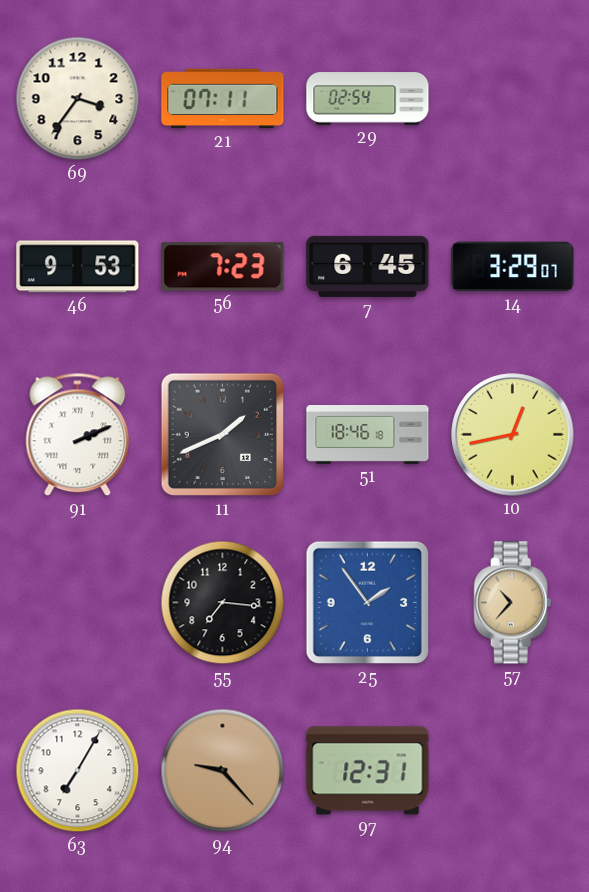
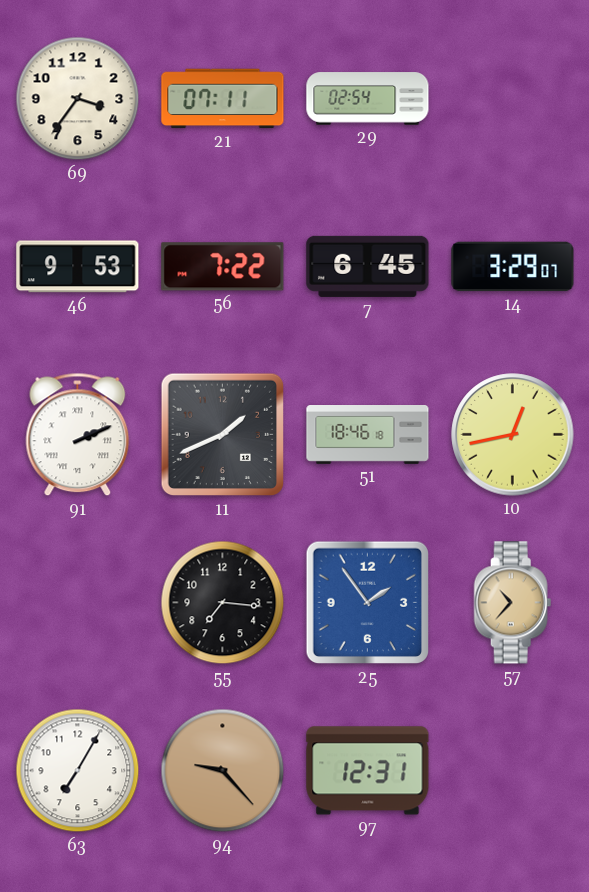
56: 7:23 -> 7:22 (223, 267)
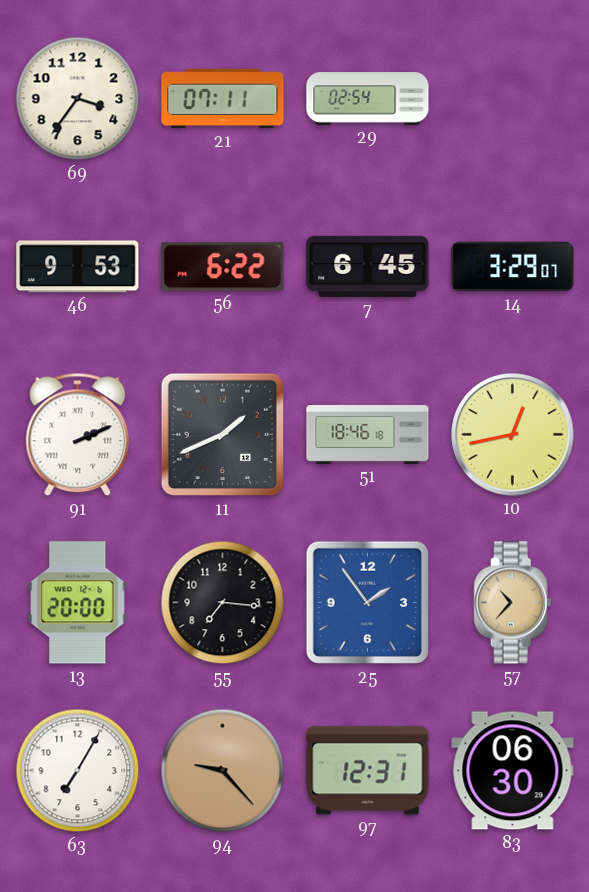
56: 7:22 -> 6:22 (223, 267)
13: none -> 20:00 (78, 603)
83: none -> 06:30 (513, 771)
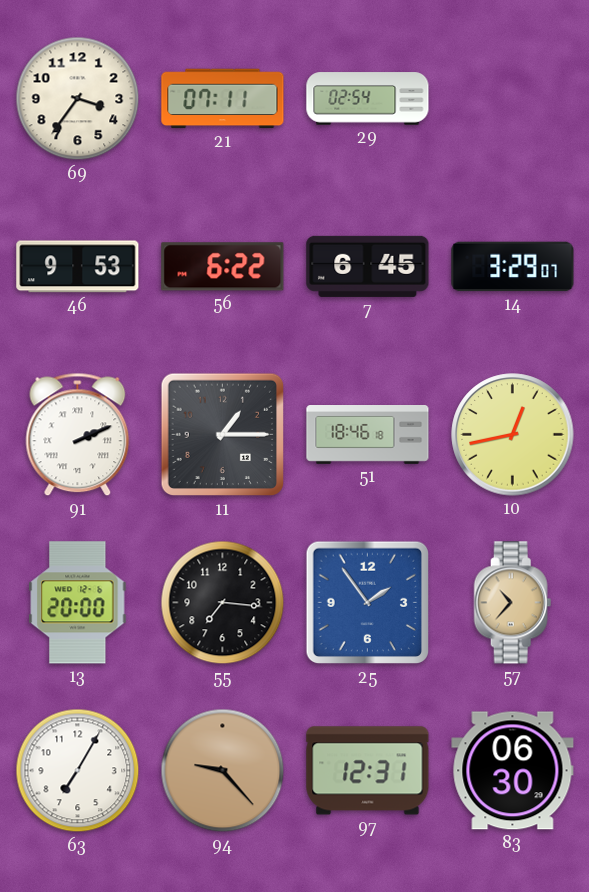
11: 1:41 -> 1:15 (223, 435)
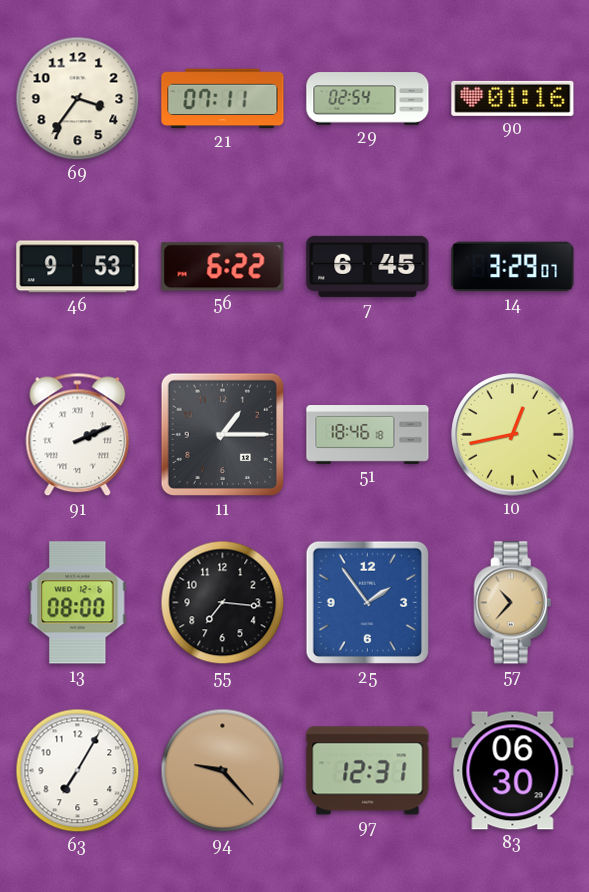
90: none -> 01:16 (513, 98)
13: 20:00 -> 08:00 (78, 603)
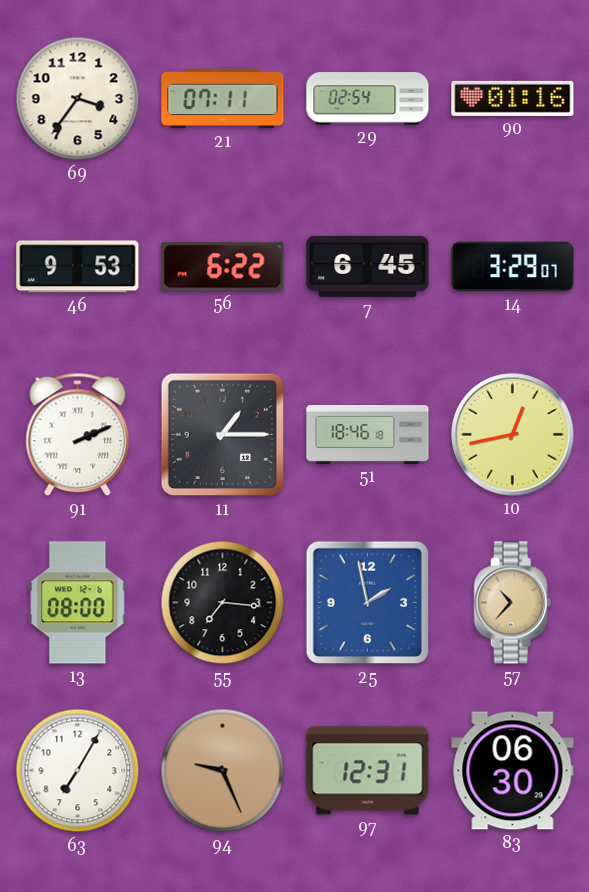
25: 1:54 -> 1:58 (368, 603)
94: 9:23 -> 9:26 (223, 771)
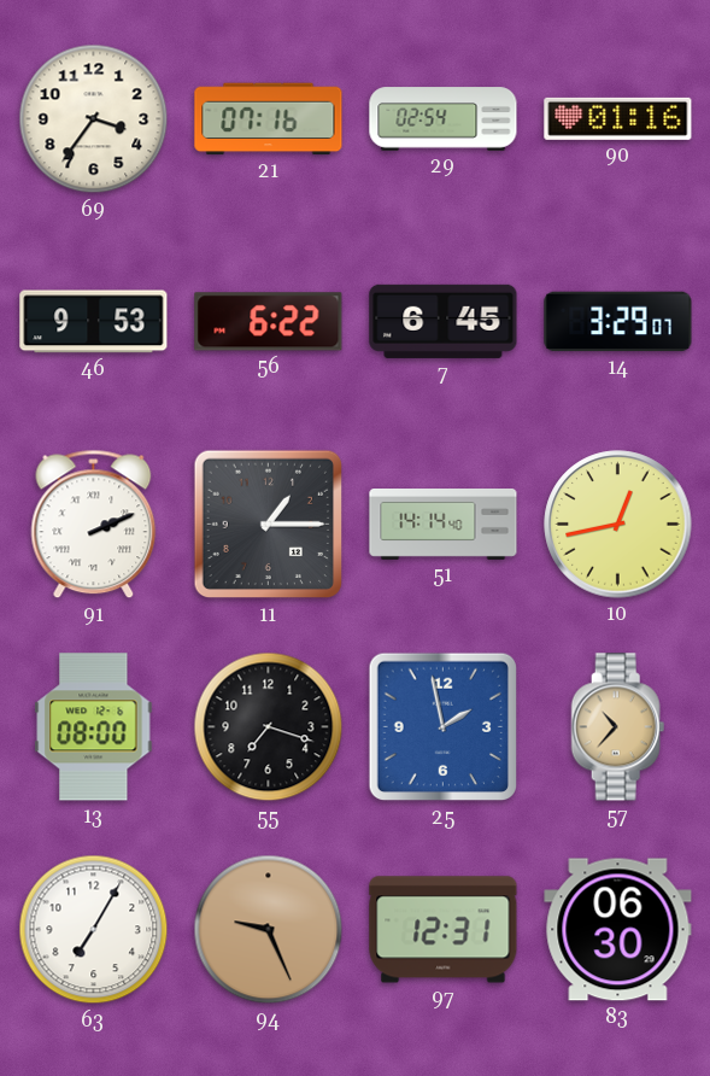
21: 07:11 -> 07:16 (269, 119)
51: 18:46 -> 14:14 (444, 525)
55: 7:16 -> 7:18 (269, 727)
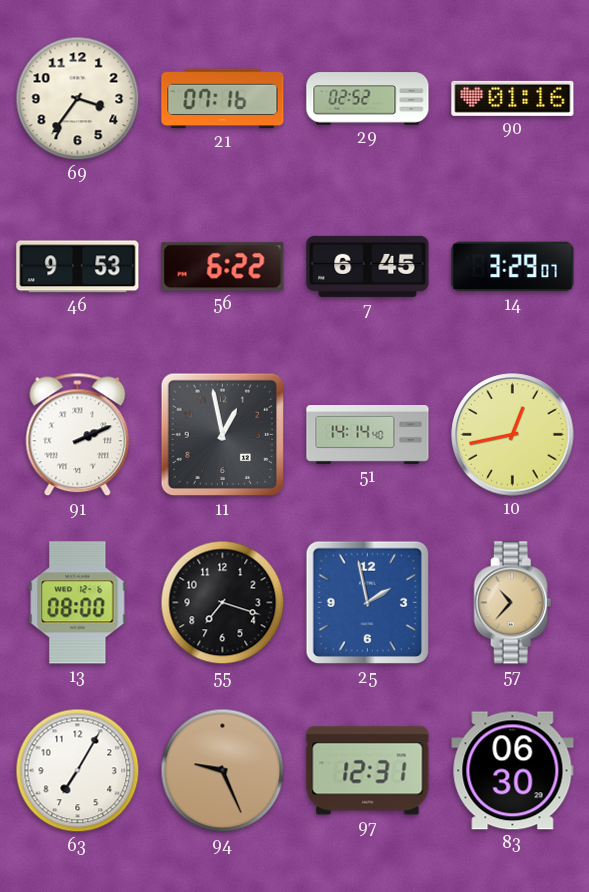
29: 02:54 -> 02:52 (368, 99)
11: 1:15 -> 12:58 (223, 435)
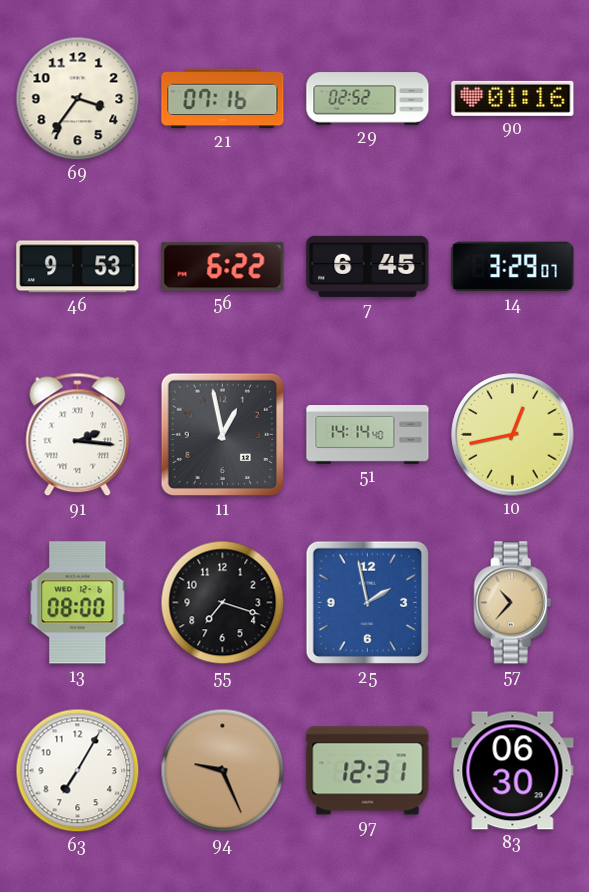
91: 2:11 -> 2:16 (78, 435)
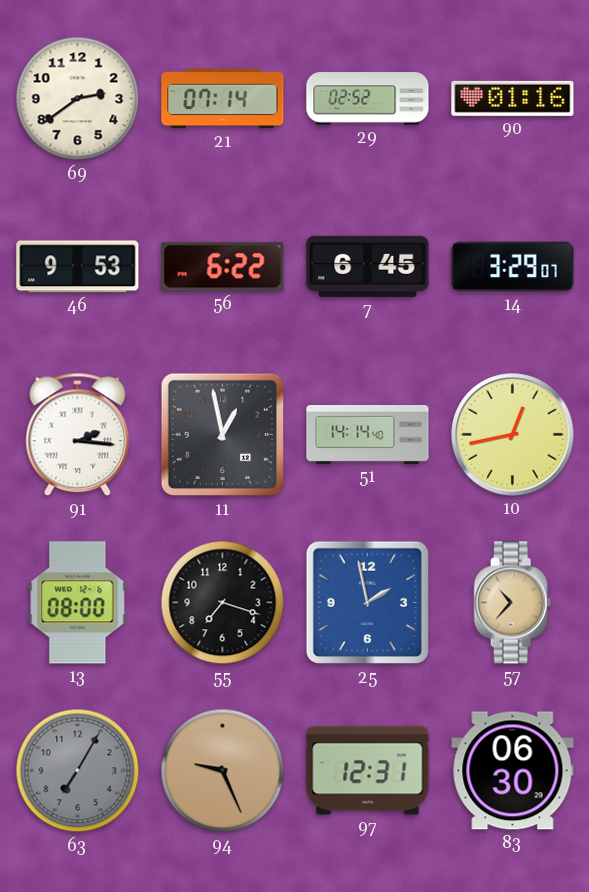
69: 3:36 -> 2:39 (78, 99)
21: 07:16 -> 07:14 (223, 99)
63 dial: white -> grey (78, 771)
